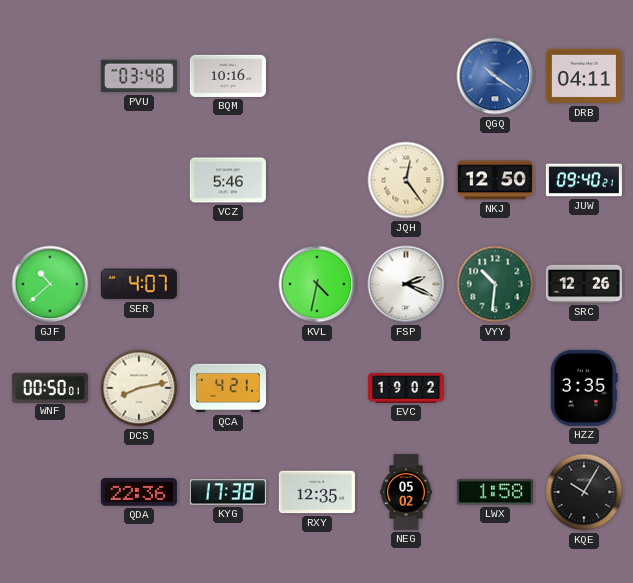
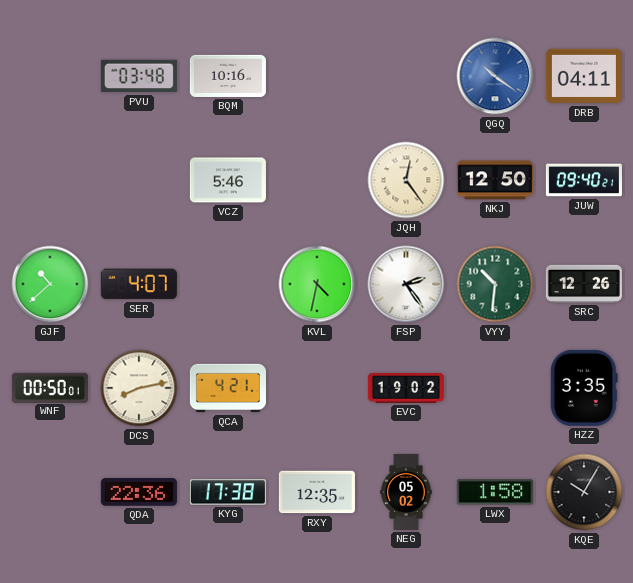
FSP: 2:19 -> 2:24 (406, 284)
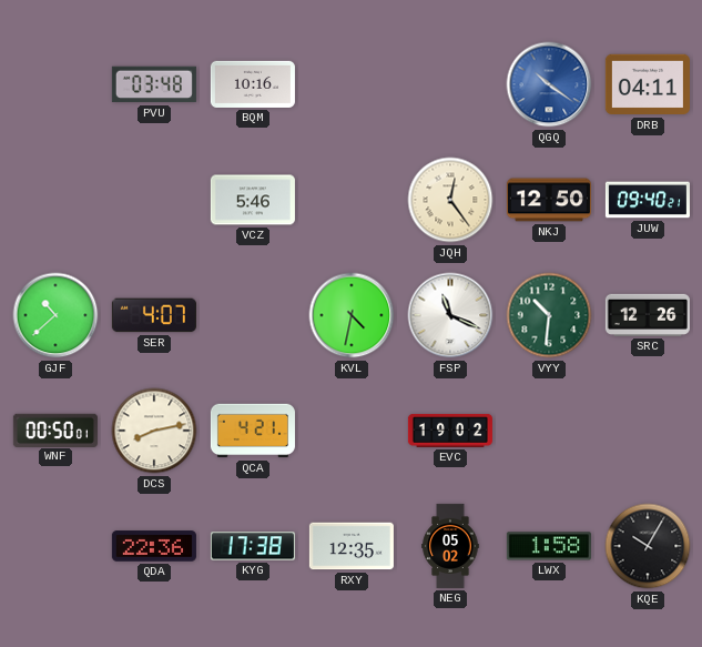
FSP: 2:24 -> 11:19 (450, 315)
HZZ: 3:35 -> none (585, 388)
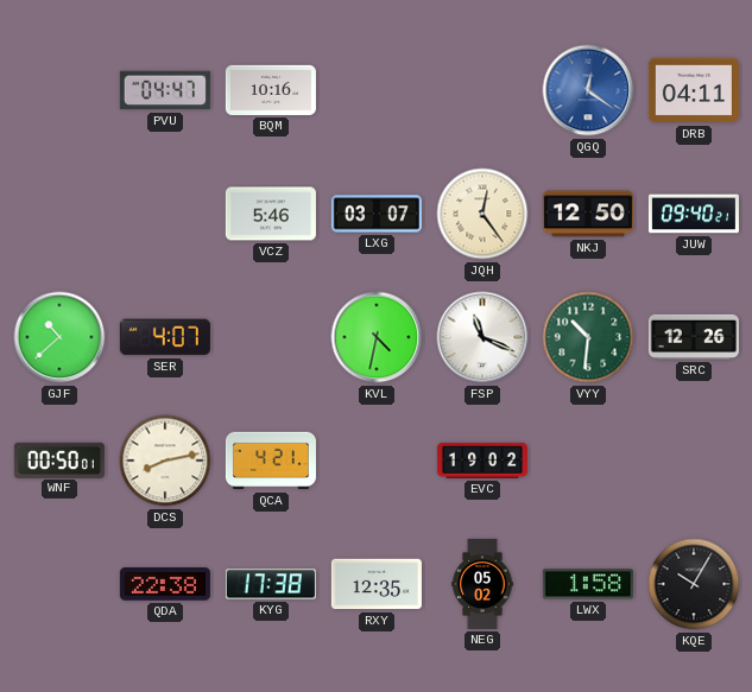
PVU: 03:48 -> 04:47 (165, 90)
QGQ: 10:21 -> 12:21 (588, 90)
LXG: none -> 03:07 (377, 214)
QDA: 22:36 -> 22:38 (165, 584)
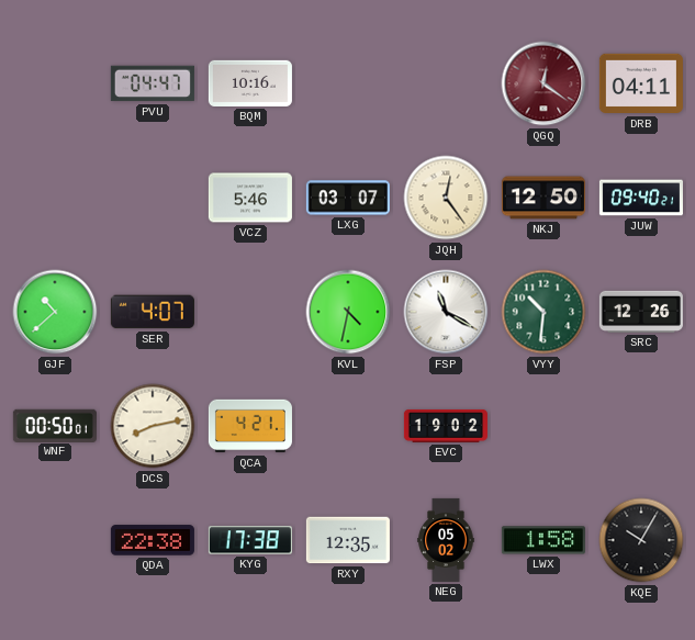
QGQ dial: blue -> burgundy (543, 83)
FSP: 11:19 -> 11:20 (446, 312)
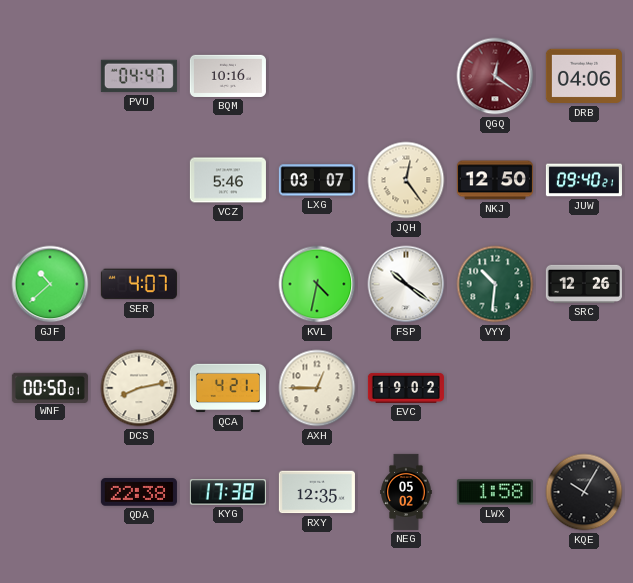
DRB: 04:11 -> 04:06 (584, 76)
FSP: 11:20 -> 10:21 (406, 284)
AXH: none -> 12:45 (317, 388)
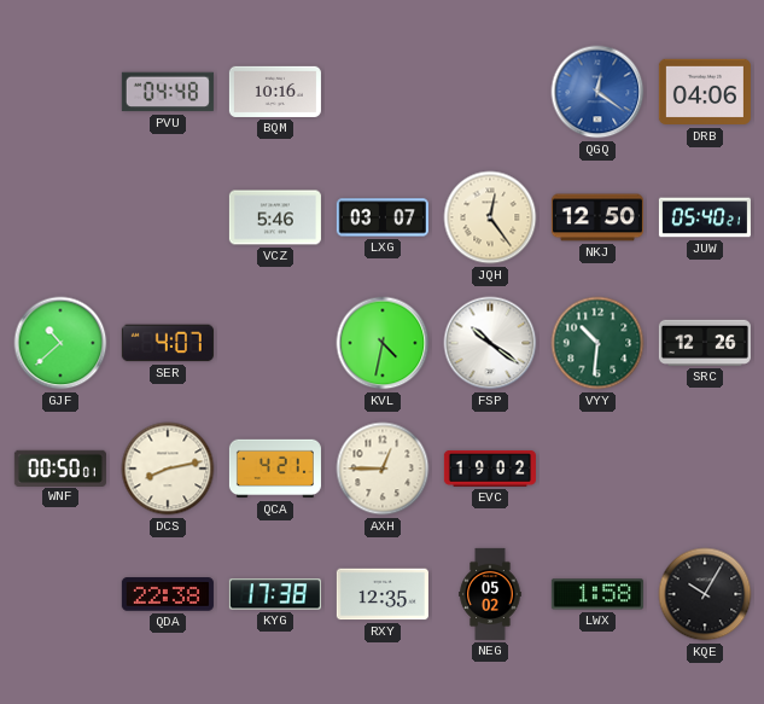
PVU: 04:47 -> 04:48 (168, 92)
QGQ dial: burgundy -> blue (597, 92)
JUW: 09:40 -> 05:40 (705, 217)
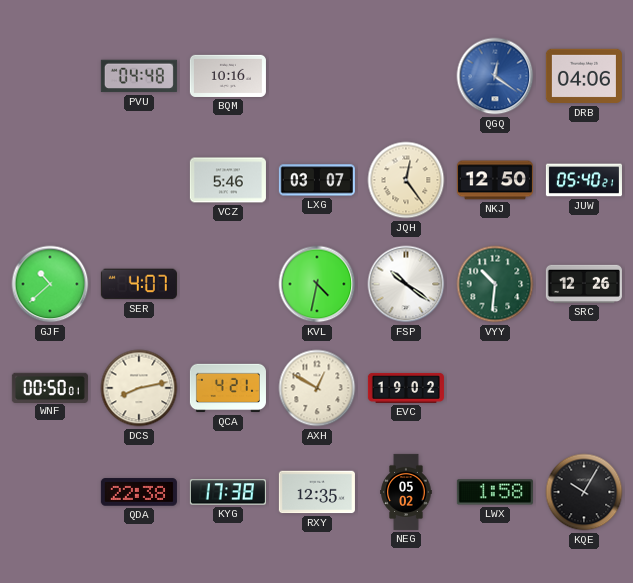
AXH: 12:45 -> 12:50 (317, 388)
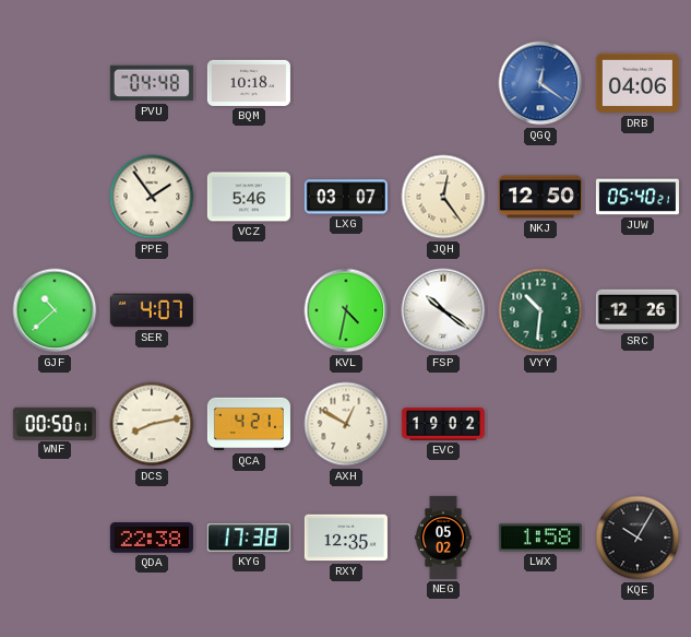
BQM: 10:16 -> 10:18 (249, 83)
PPE: none -> 1:54 (152, 197)
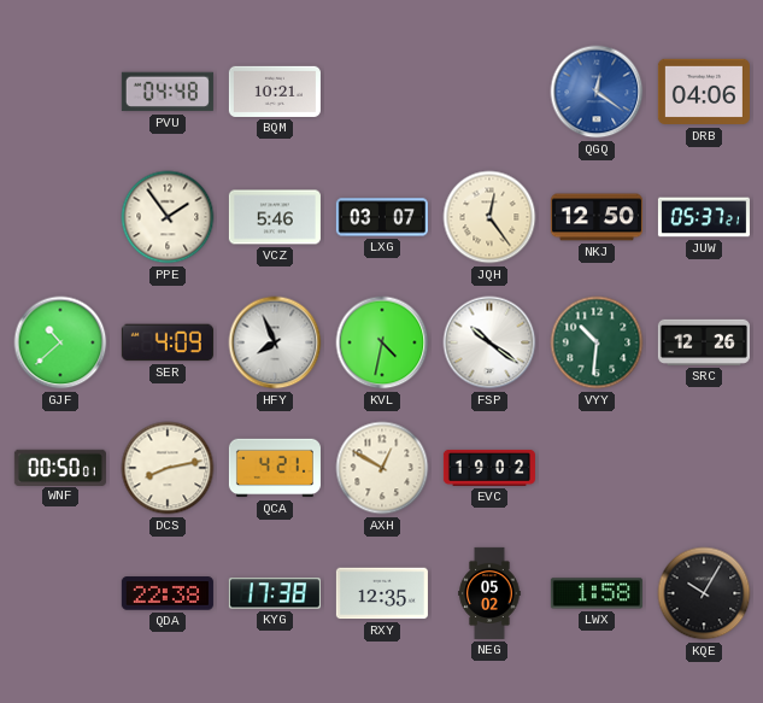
BQM: 10:18 -> 10:21 (275, 92)
JUW: 05:40 -> 05:37 (704, 217)
SER: 4:07 -> 4:09 (168, 342)
HFY: none -> 7:56 (275, 342)
